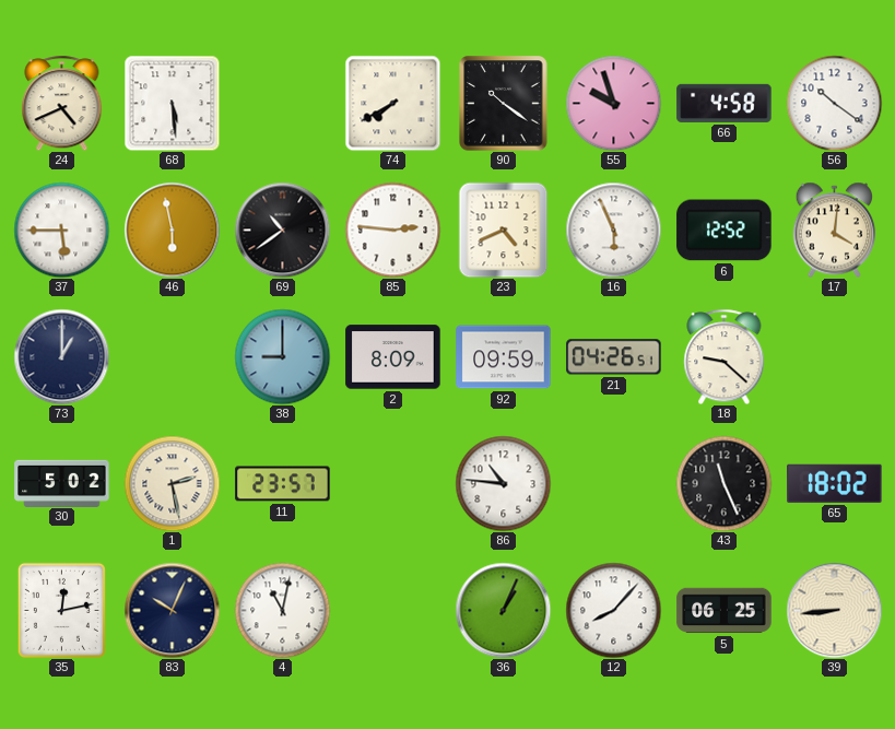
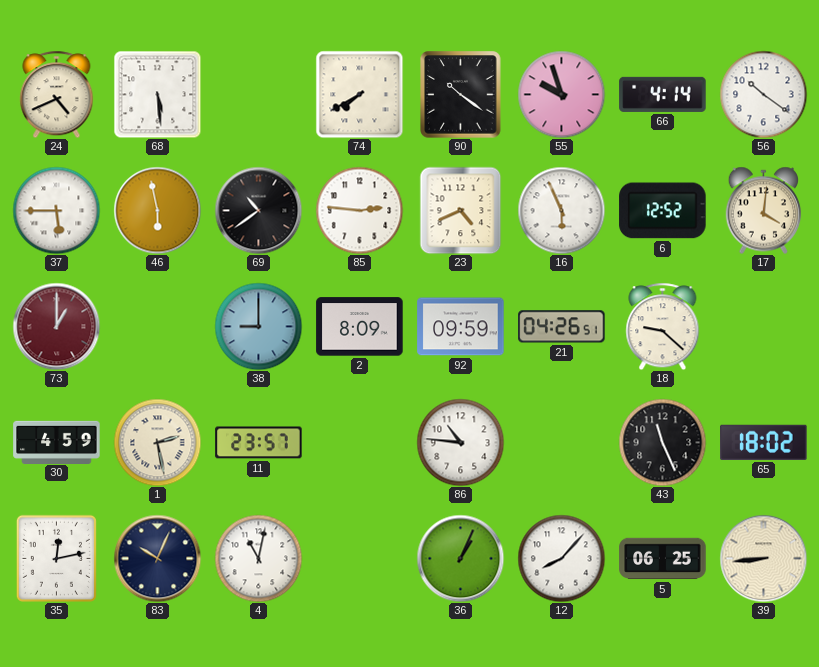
66: 4:58 -> 4:14 (663, 94)
73 dial: navy -> burgundy (56, 326)
30: 5:02 -> 4:59 (57, 442)
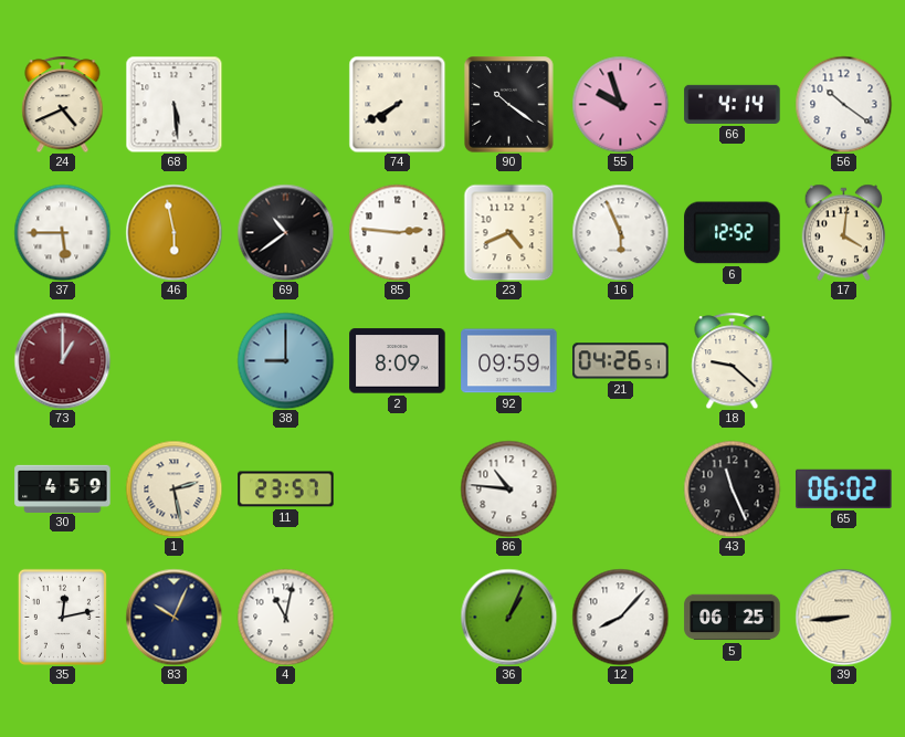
65: 18:02 -> 06:02 (844, 488)
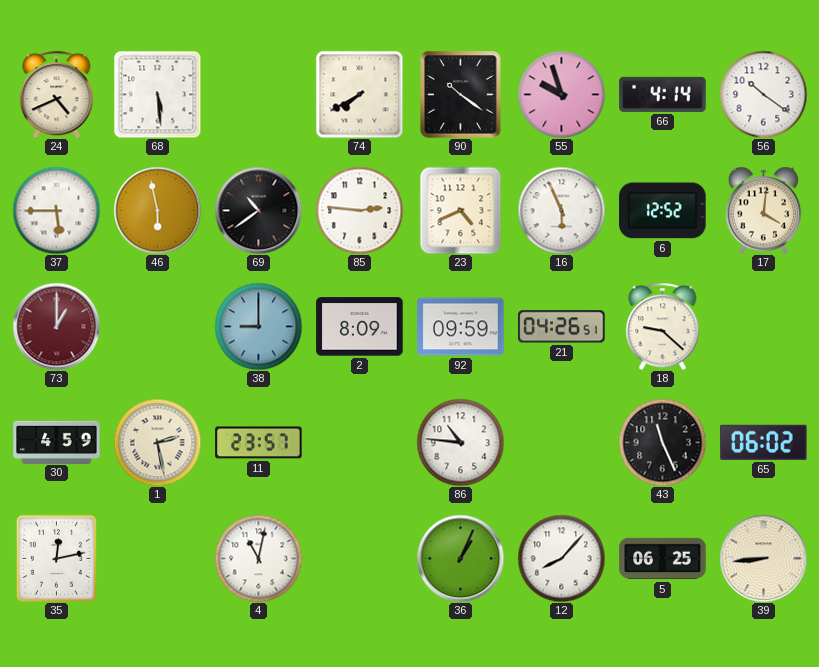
83: 10:04 -> none (173, 617)
